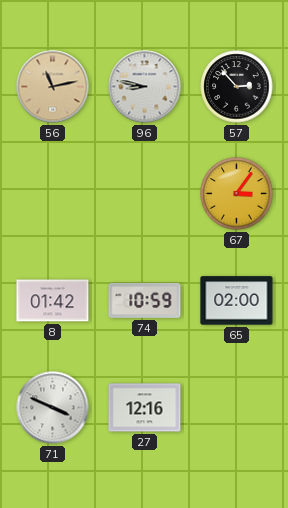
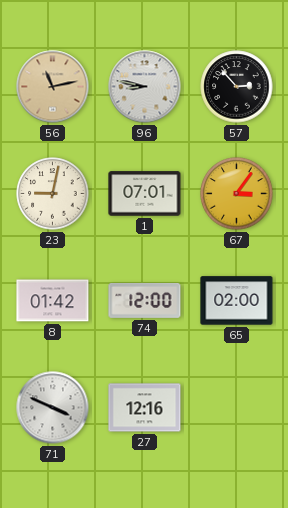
23: none -> 9:02 (53, 194)
1: none -> 07:01 (145, 194)
74: 10:59 -> 12:00 (145, 300)
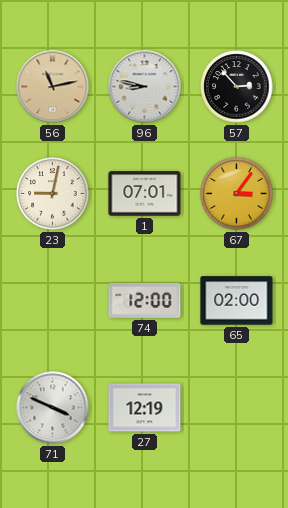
8: 01:42 -> none (53, 301)
27: 12:16 -> 12:19 (145, 408)
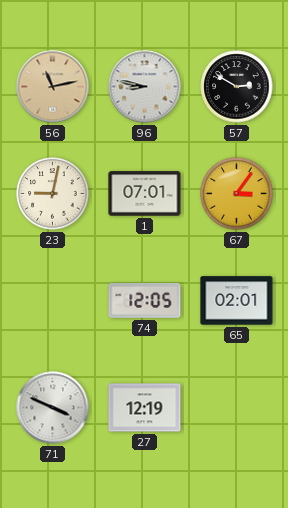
57: 2:53 -> 2:50 (237, 87)
74: 12:00 -> 12:05 (145, 300)
65: 02:00 -> 02:01 (237, 301)
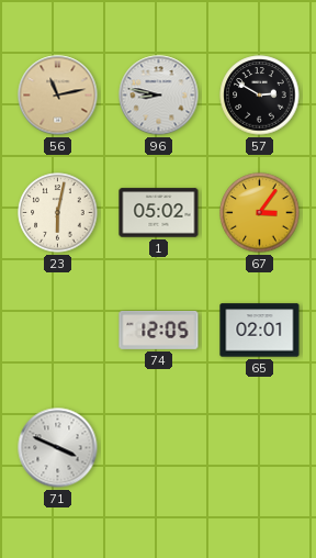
23: 9:02 -> 6:02 (58, 213)
1: 07:01 -> 05:02 (159, 213)
27: 12:19 -> none (145, 408)
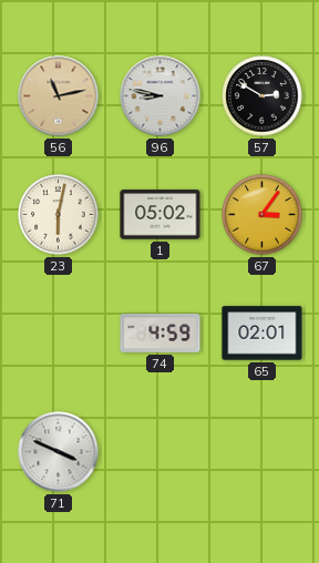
74: 12:05 -> 4:59 (161, 332)
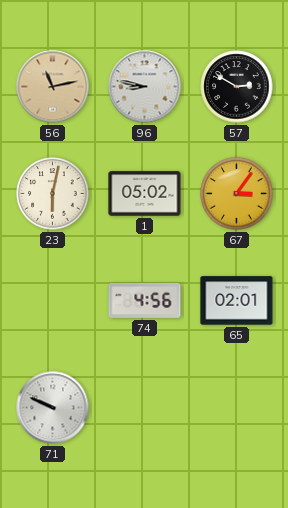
74: 4:59 -> 4:56 (145, 300)
71: 3:49 -> 9:49 (53, 408)
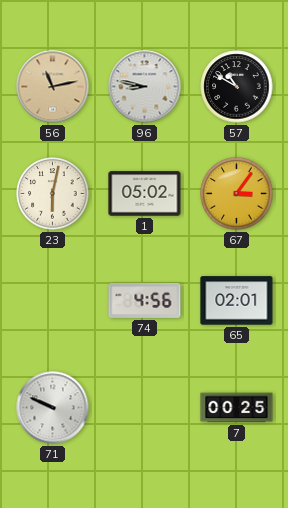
57: 2:50 -> 10:50 (237, 87)
7: none -> 00:25 (237, 408)
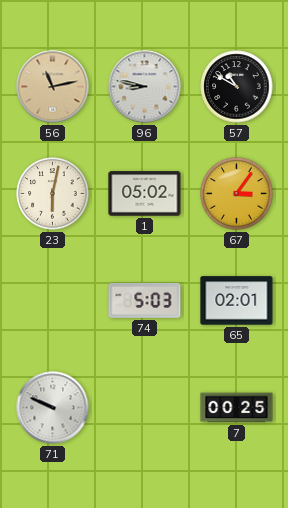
74: 4:56 -> 5:03 (145, 300)
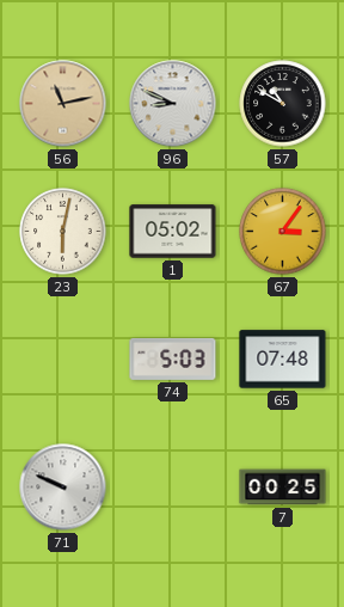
96: 8:47 -> 8:49 (173, 104)
65: 02:01 -> 07:48 (283, 360)
